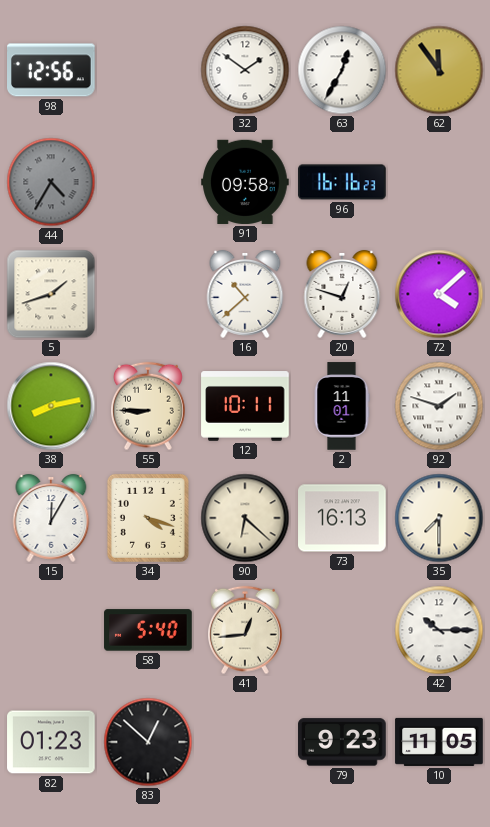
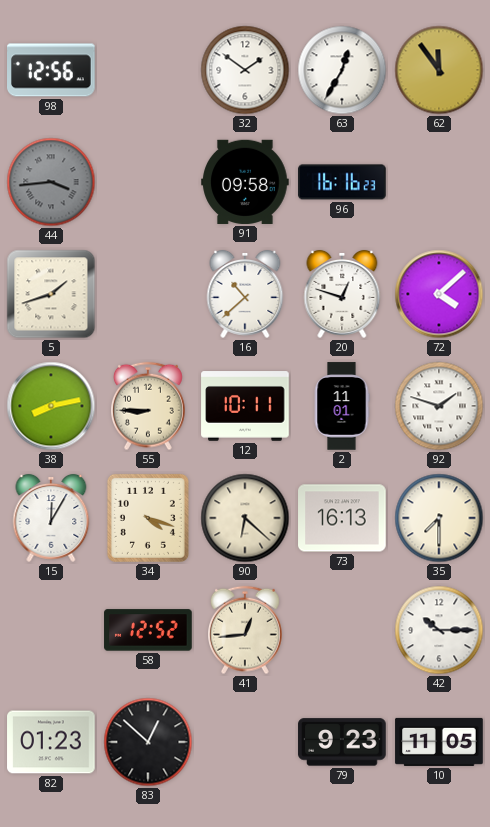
44: 4:35 -> 3:44 (51, 182)
58: 5:40 -> 12:52 (148, 630)
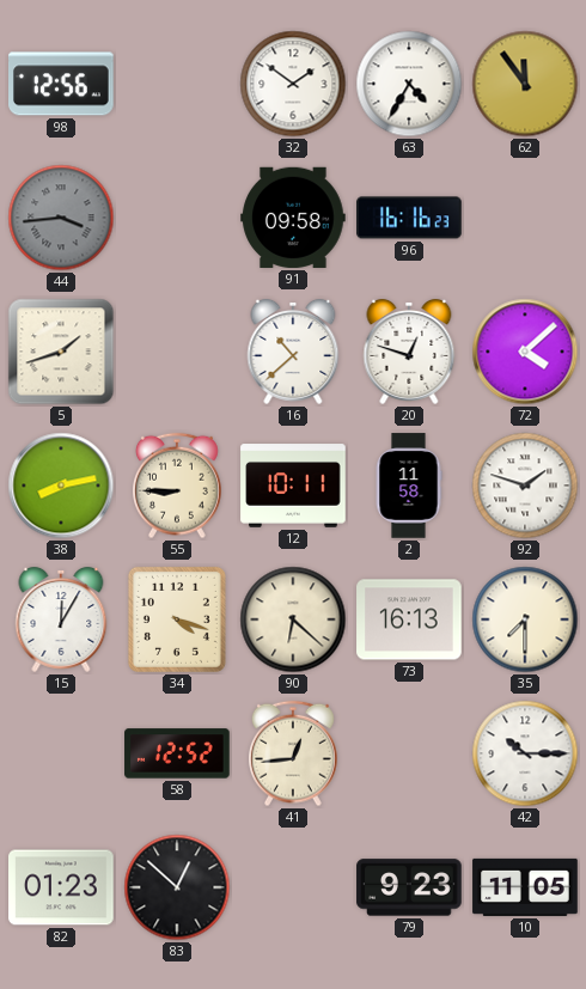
63: 12:35 -> 4:35 (409, 84)
2: 11:01 -> 11:58 (409, 486)
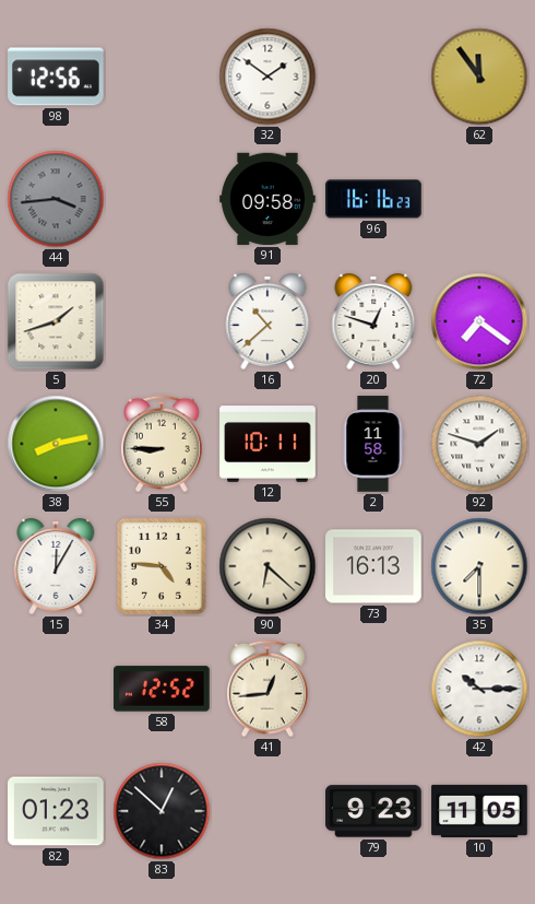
63: 4:35 -> none (409, 84)
72: 4:08 -> 7:21 (479, 321)
34: 4:18 -> 4:46 (162, 566)
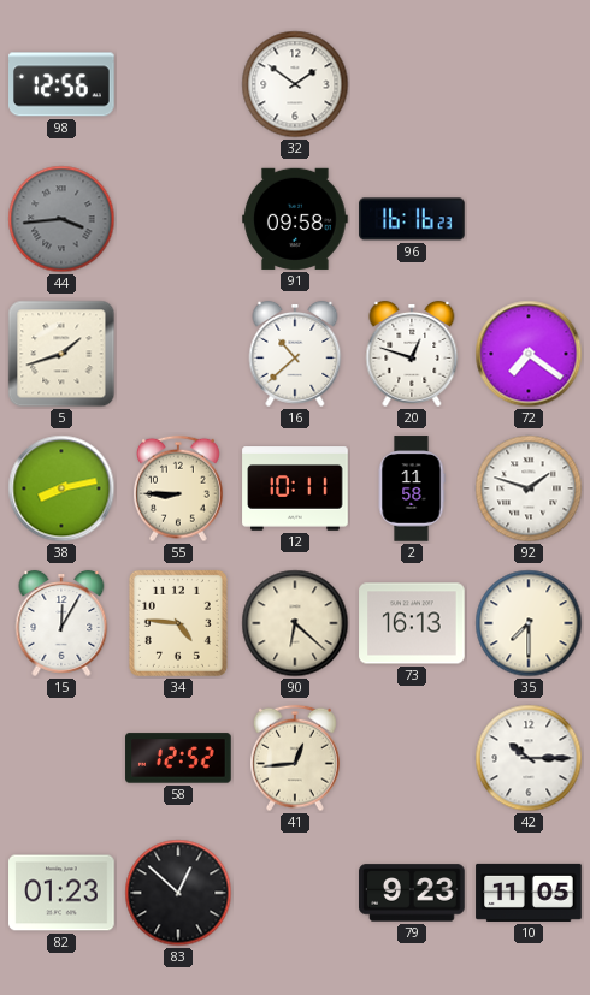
62: 11:54 -> none (479, 77)
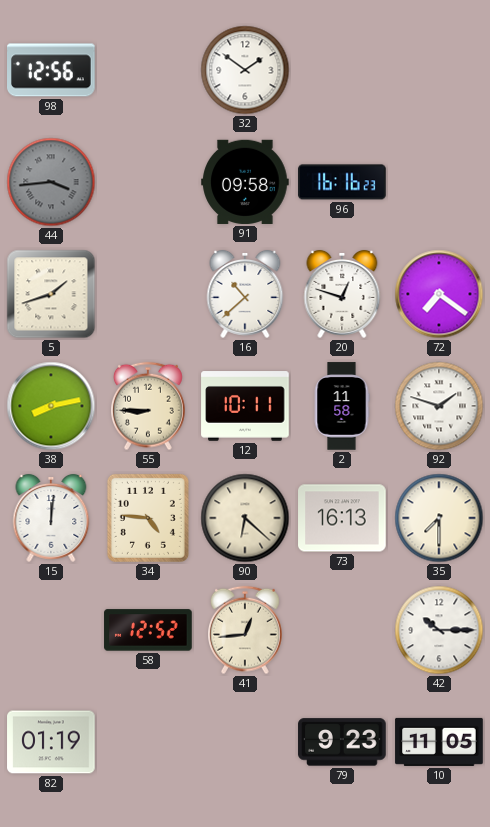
15: 12:05 -> 12:01 (51, 518)
82: 01:23 -> 01:19 (51, 742)
83: 12:52 -> none (178, 893)
